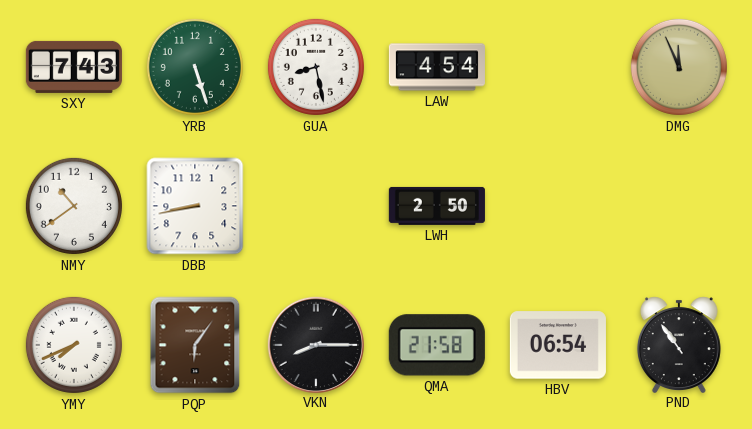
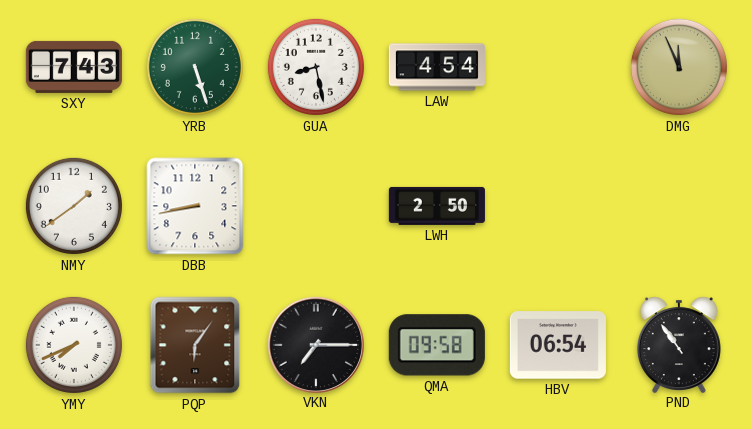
NMY: 10:39 -> 1:39 (74, 206)
VKN: 8:15 -> 7:15 (315, 344)
QMA: 21:58 -> 09:58 (437, 345)
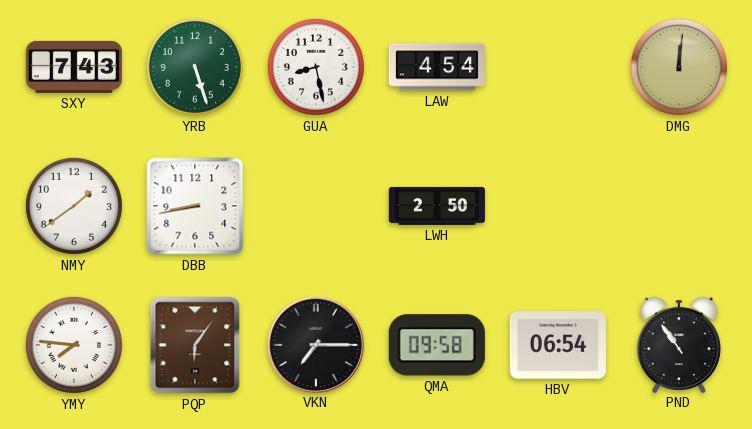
DMG: 11:56 -> 12:01 (679, 67)
YMY: 7:41 -> 7:46 (74, 345)
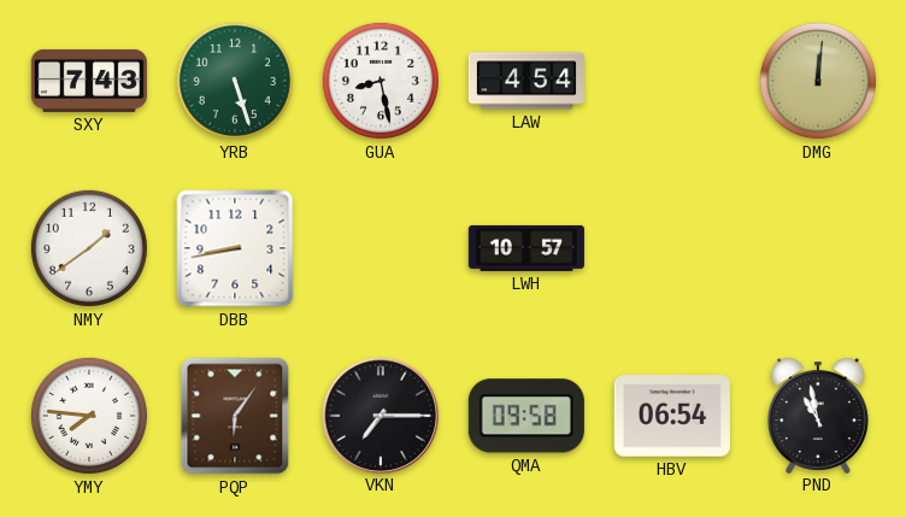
LWH: 2:50 -> 10:57 (526, 248)
PND: 10:54 -> 10:58 (818, 415)
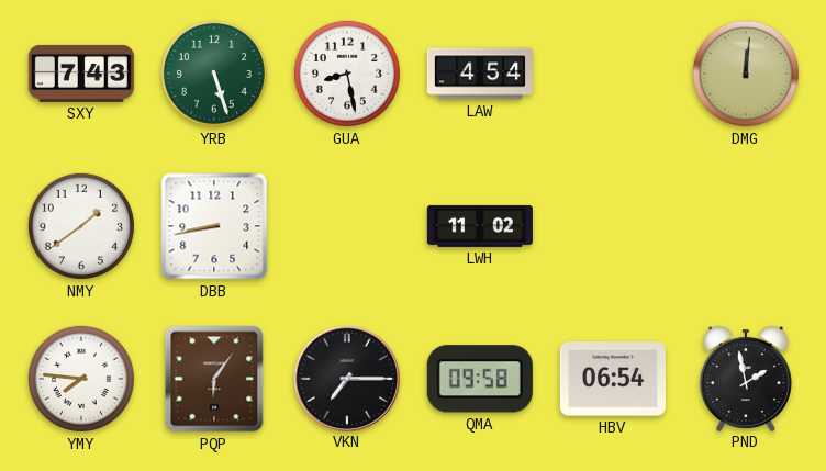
LWH: 10:57 -> 11:02 (480, 226)
PND: 10:58 -> 1:58 (746, 378)
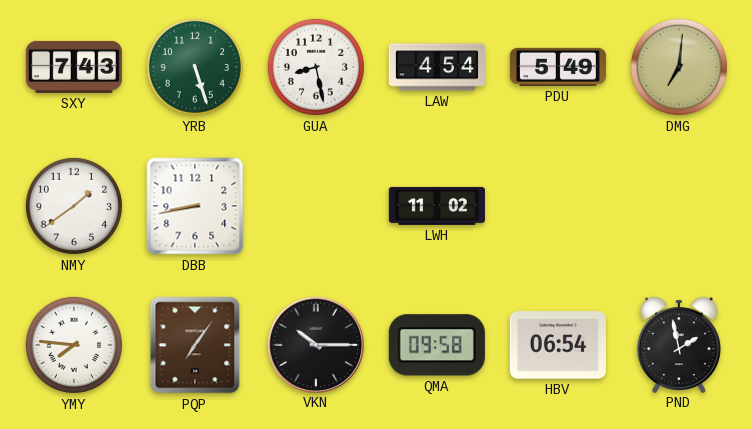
PDU: none -> 5:49 (558, 67)
DMG: 12:01 -> 7:01 (679, 67)
PQP: 6:06 -> 7:06 (195, 345)
VKN: 7:15 -> 10:15 (315, 344)
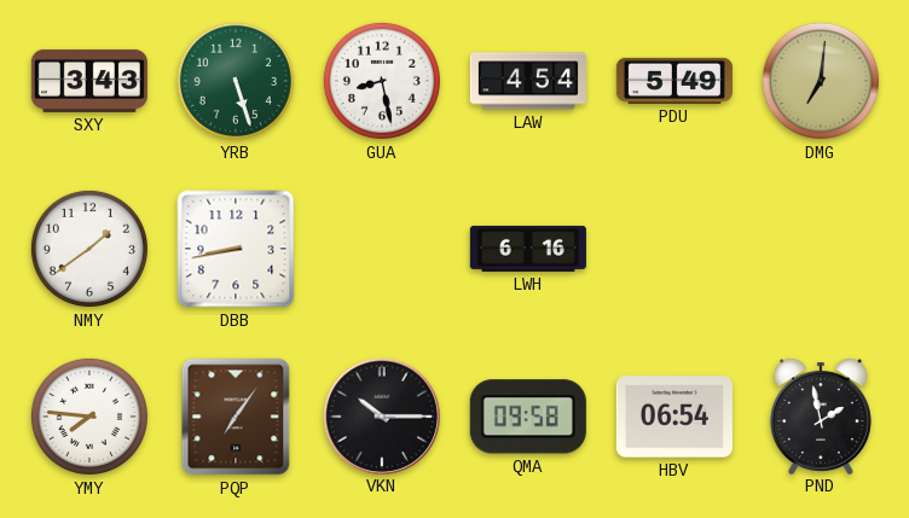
SXY: 7:43 -> 3:43 (89, 81)
LWH: 11:02 -> 6:16 (528, 249)
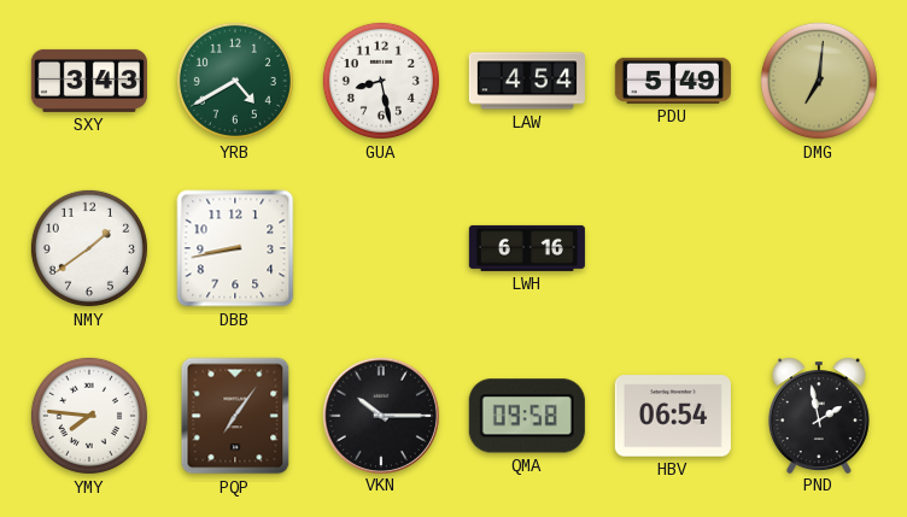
YRB: 5:27 -> 4:40 (235, 81)
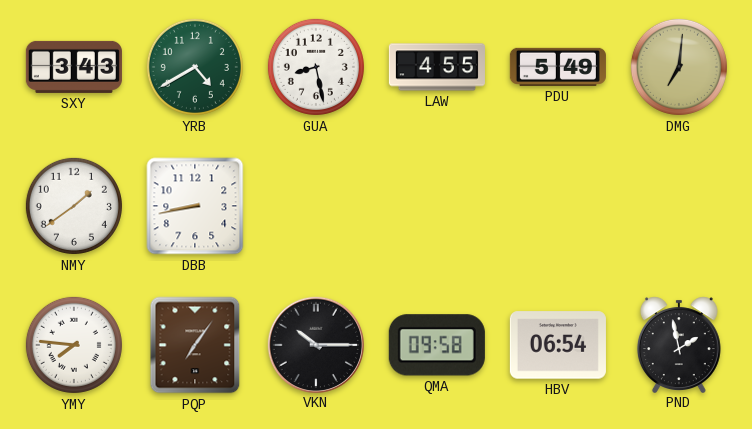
LAW: 4:54 -> 4:55 (437, 67)
LWH: 6:16 -> none (527, 248)
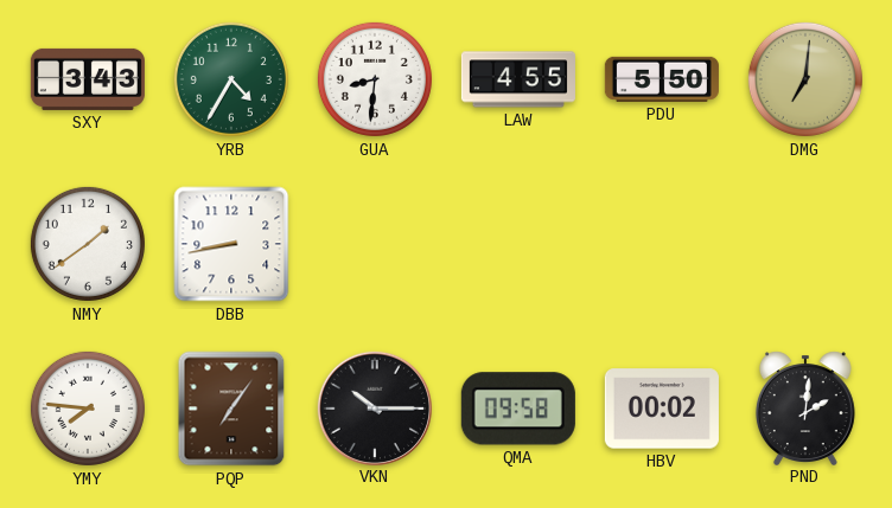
YRB: 4:40 -> 4:35 (231, 79)
GUA: 8:28 -> 8:31 (375, 79)
PDU: 5:49 -> 5:50 (662, 79)
HBV: 06:54 -> 00:02 (662, 409)
PND: 1:58 -> 2:01 (805, 407)
